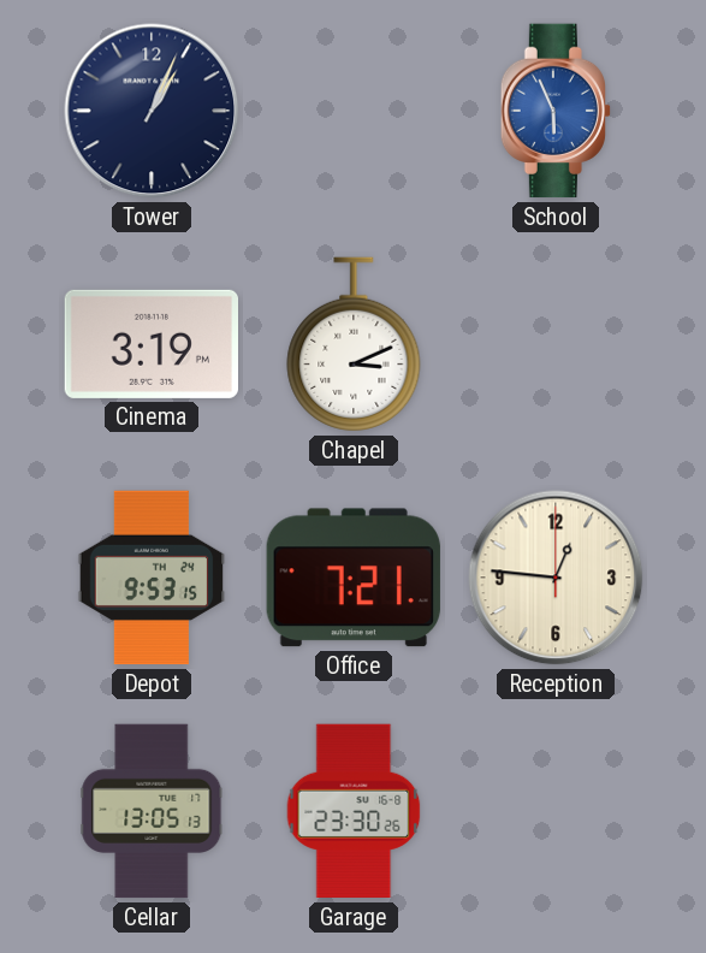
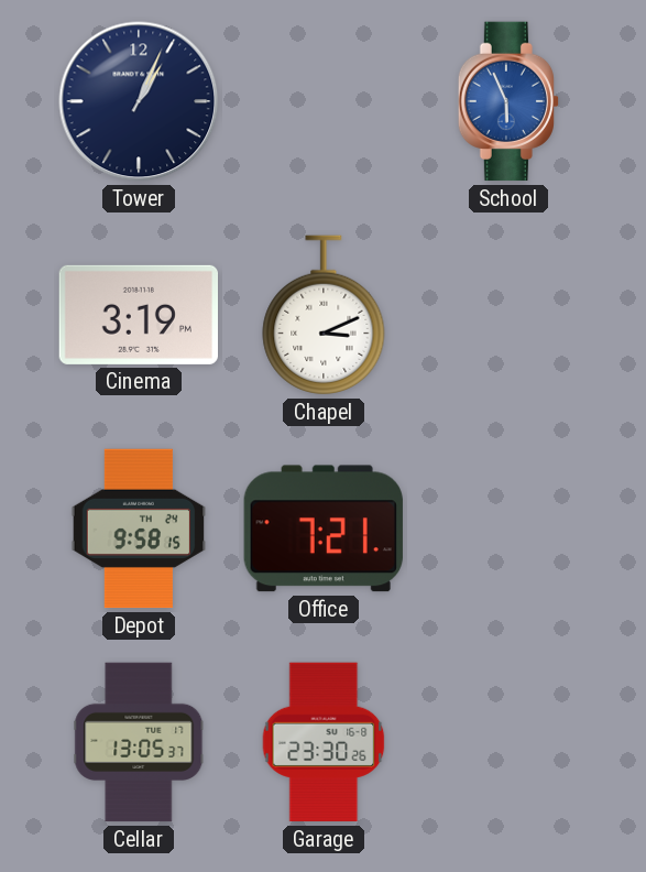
Depot: 9:53 -> 9:58 (139, 528)
Reception: 12:46 -> none (556, 578)
Cellar: 13:05:13 -> 13:05:37 (139, 742)
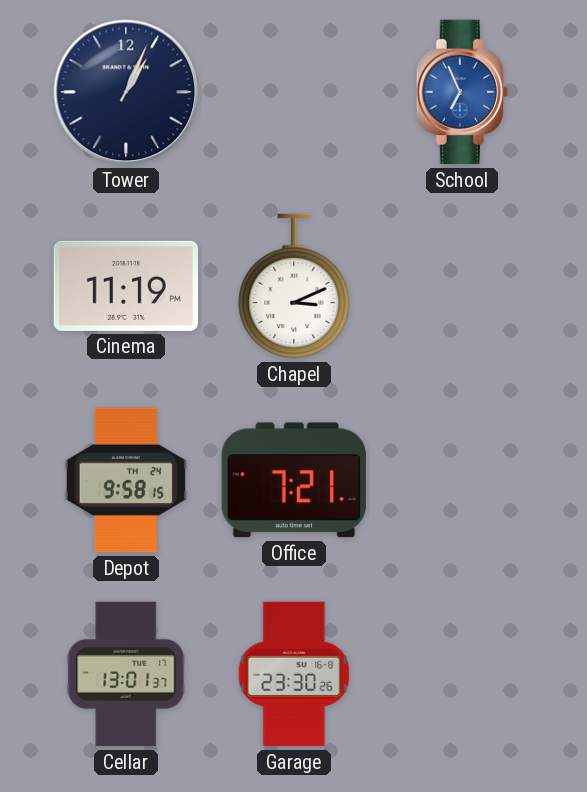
School: 5:56 -> 6:56 (461, 92)
Cinema: 3:19 -> 11:19 (125, 286)
Cellar: 13:05 -> 13:01 (126, 674)
